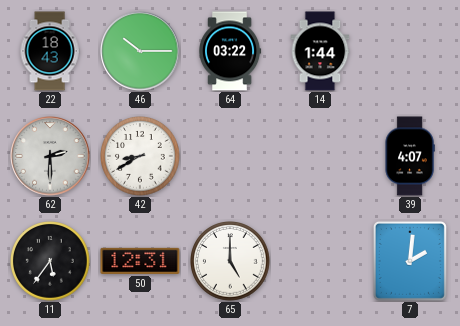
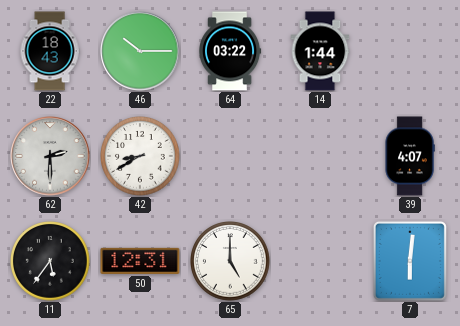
7: 2:01 -> 6:01 (410, 261)
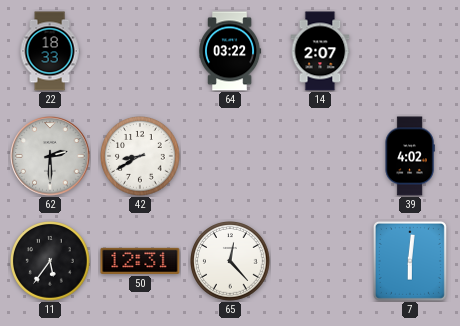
22: 18:43 -> 18:33 (50, 51)
46: 10:15 -> none (140, 51)
14: 1:44 -> 2:07 (320, 51)
39: 4:07 -> 4:02 (410, 156)
65: 5:00 -> 12:23 (230, 261)
